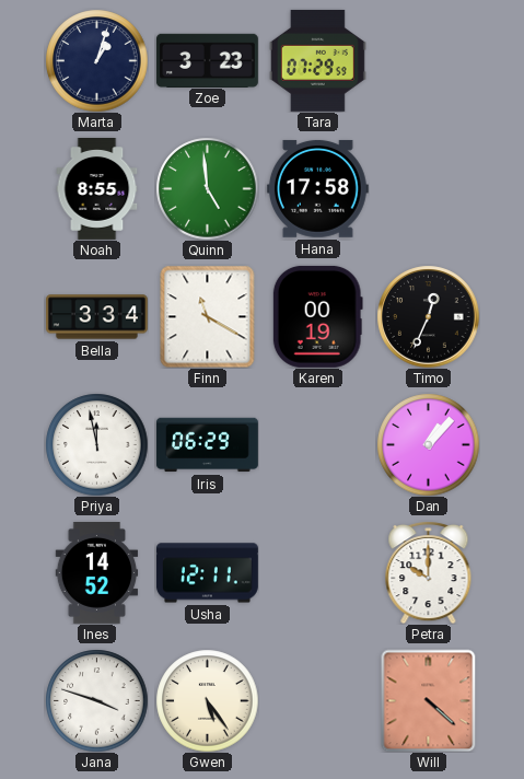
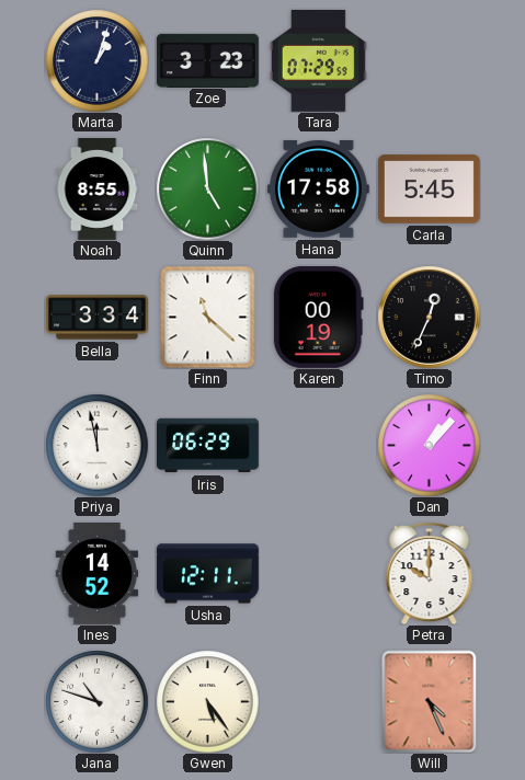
Carla: none -> 5:45 (429, 190)
Finn: 11:20 -> 11:22 (208, 317)
Jana: 3:48 -> 10:48 (96, 701)
Will: 4:22 -> 4:26 (430, 701)
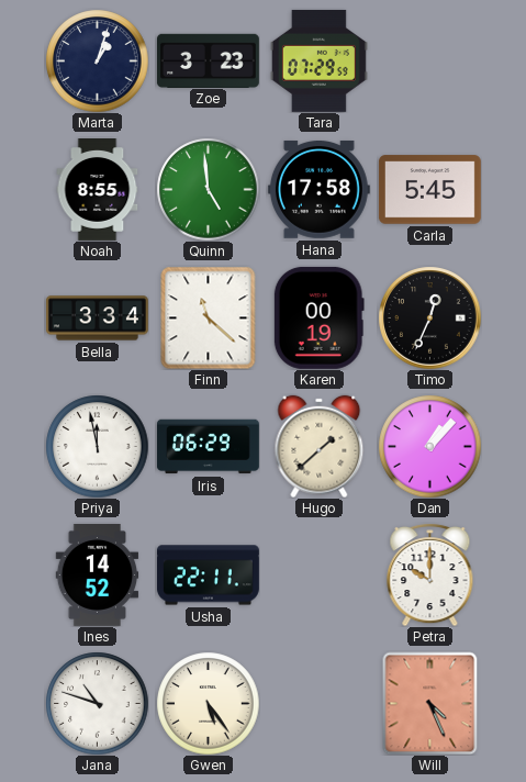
Hugo: none -> 1:38 (320, 446)
Usha: 12:11 -> 22:11 (208, 576)
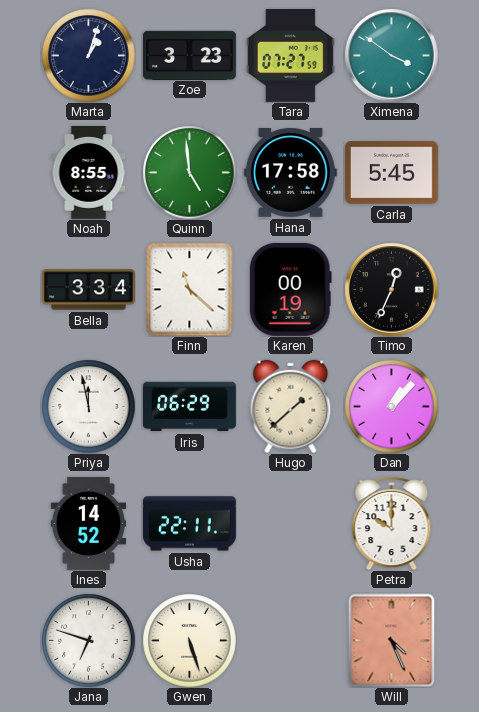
Tara: 07:29 -> 07:27 (290, 55)
Ximena: none -> 3:51 (391, 55)
Jana: 10:48 -> 6:48 (88, 640)
Gwen: 5:24 -> 5:27 (189, 640)
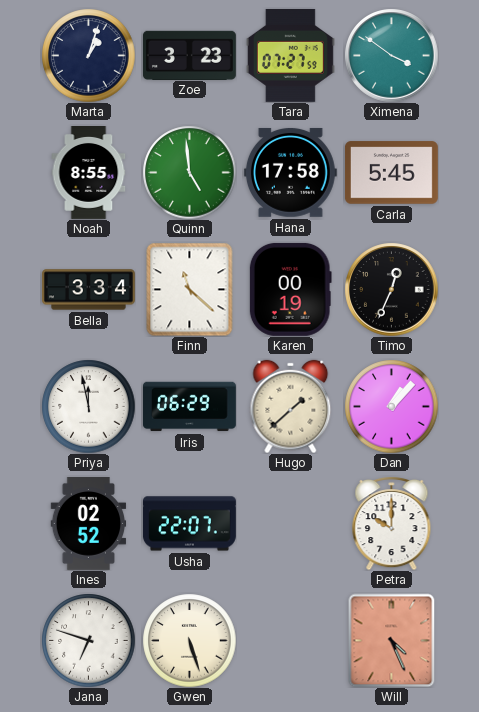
Ines: 14:52 -> 02:52 (89, 524)
Usha: 22:11 -> 22:07 (189, 524)
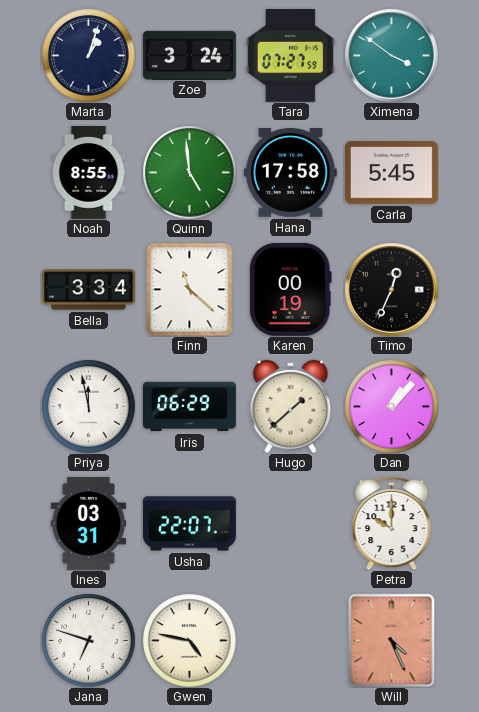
Zoe: 3:23 -> 3:24 (189, 55)
Ines: 02:52 -> 03:31 (89, 524)
Gwen: 5:27 -> 4:47 (189, 640)
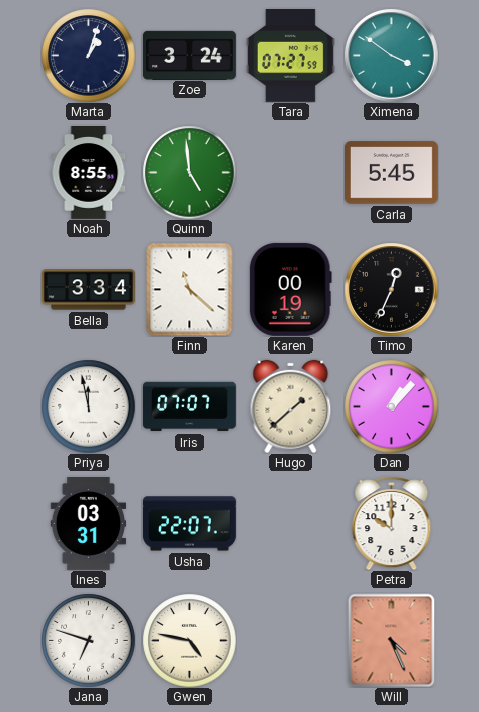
Hana: 17:58 -> none (290, 172)
Iris: 06:29 -> 07:07 (189, 407)
